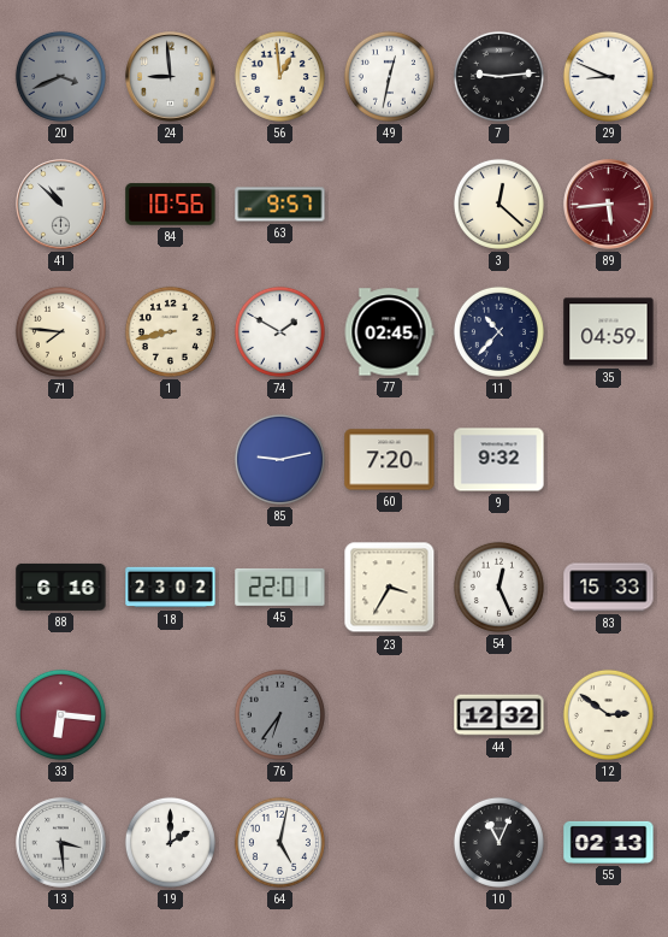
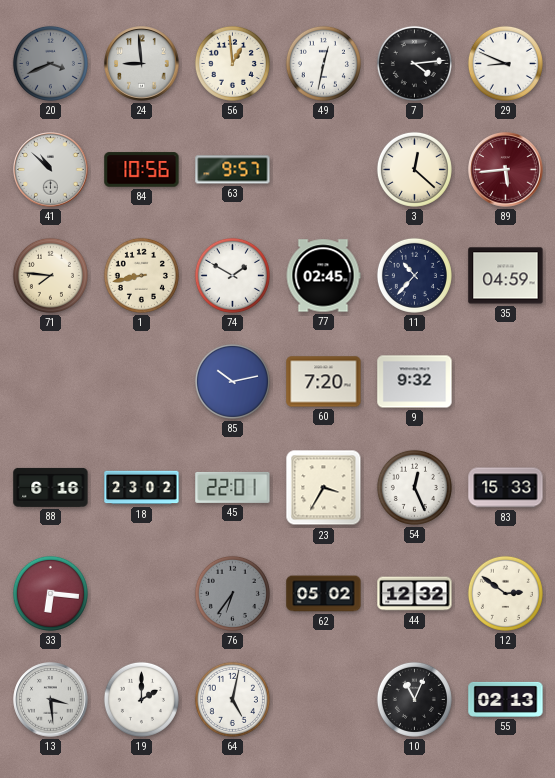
7: 9:14 -> 4:14 (414, 63)
85: 9:13 -> 10:13 (232, 381)
62: none -> 05:02 (324, 594)
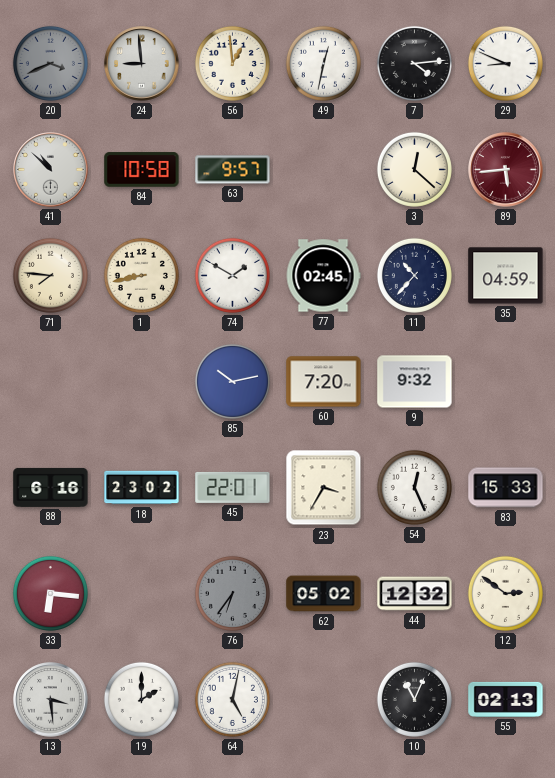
84: 10:56 -> 10:58 (142, 170)
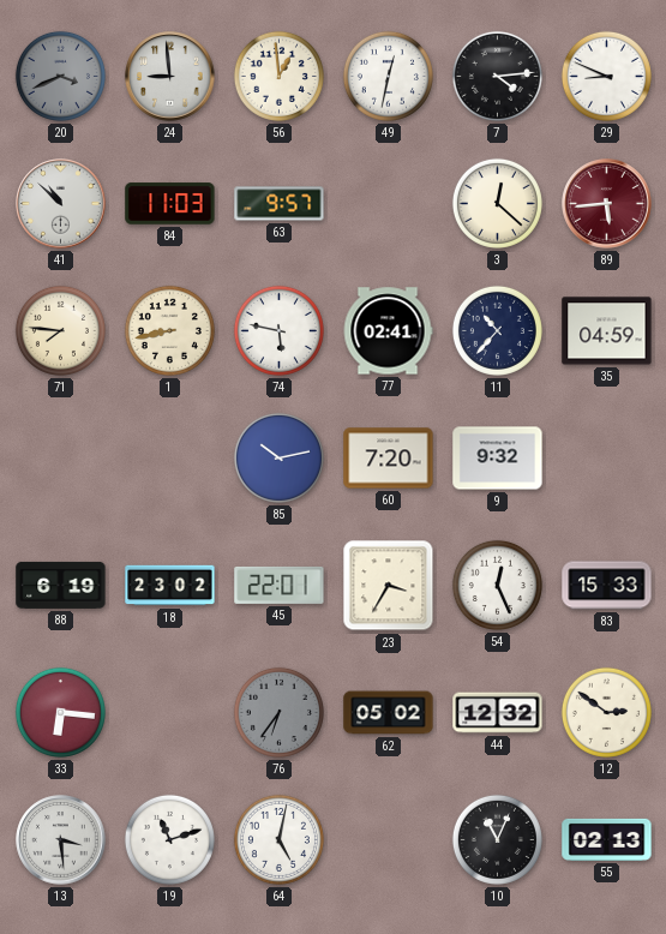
84: 10:58 -> 11:03 (170, 204)
74: 1:50 -> 5:47 (278, 330)
77: 02:45 -> 02:41 (388, 331)
88: 6:16 -> 6:19 (61, 585)
19: 2:00 -> 11:12 (169, 839)
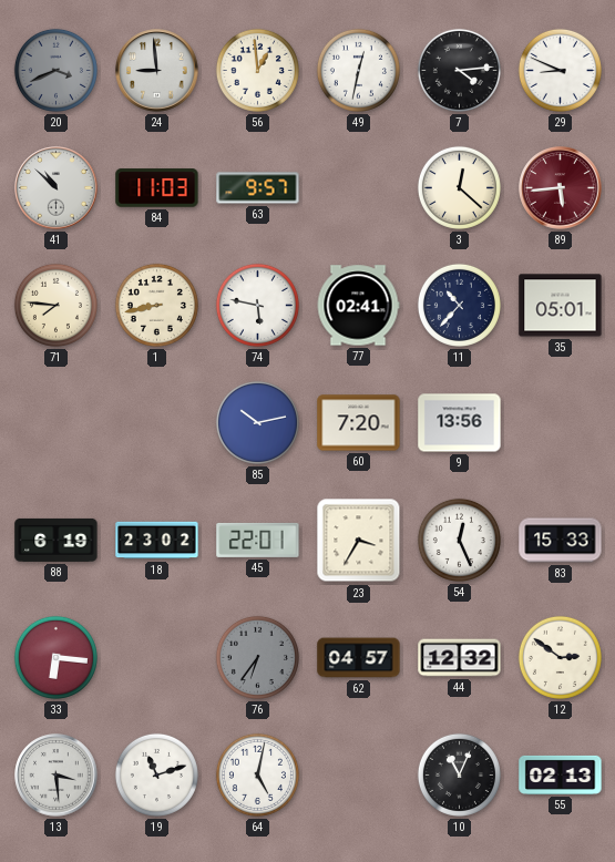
35: 04:59 -> 05:01 (561, 306)
9: 9:32 -> 13:56 (460, 423)
62: 05:02 -> 04:57 (359, 658)
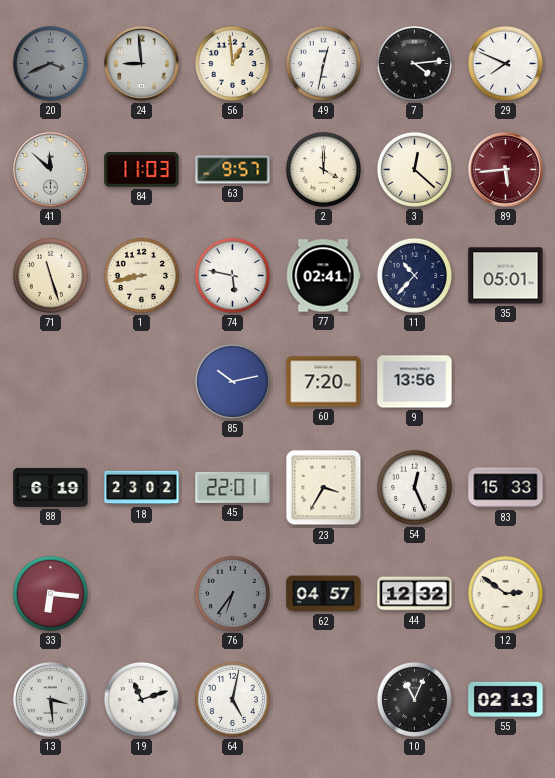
29: 8:49 -> 7:49 (505, 63)
41: 10:52 -> 11:52 (51, 170)
2: none -> 4:00 (323, 169)
71: 7:46 -> 11:27 (50, 275)
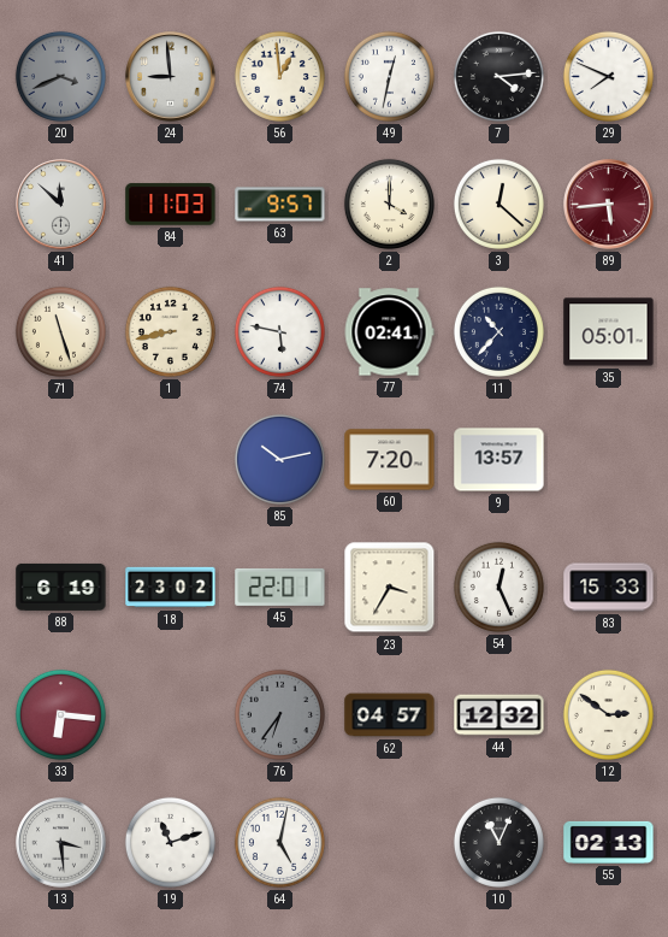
9: 13:56 -> 13:57 (499, 460)
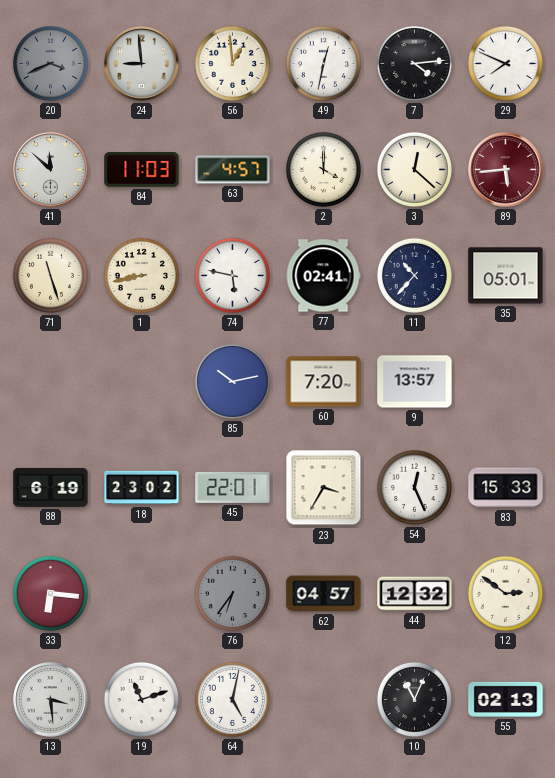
63: 9:57 -> 4:57 (233, 170)
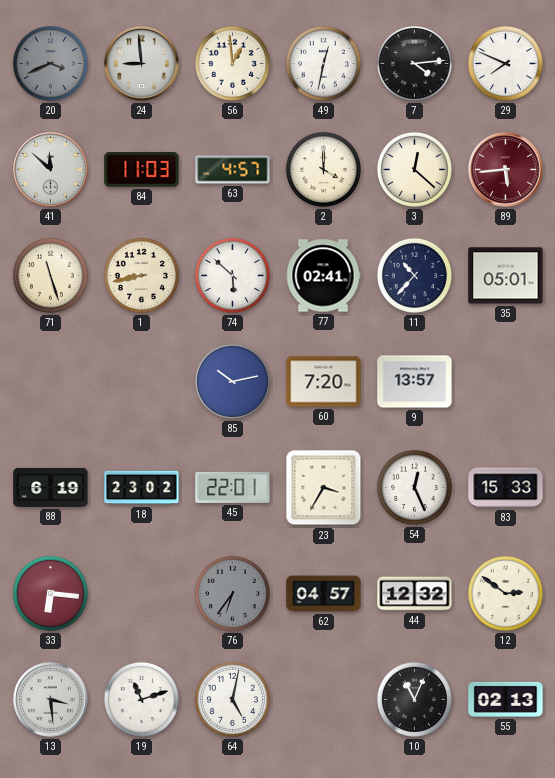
74: 5:47 -> 5:52 (232, 275)
